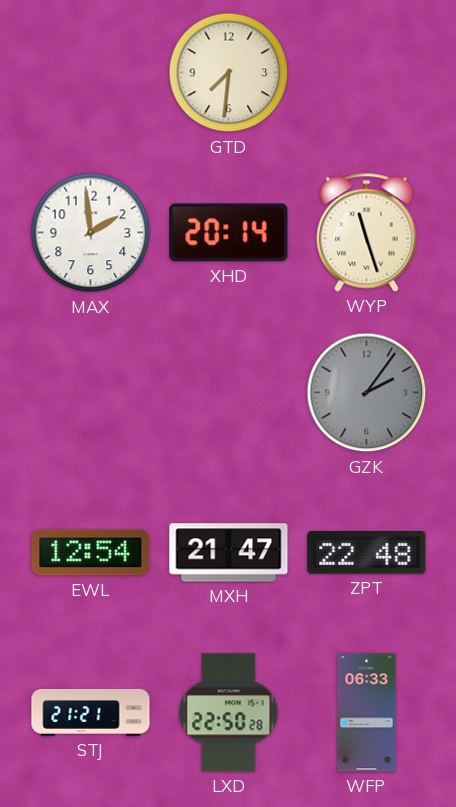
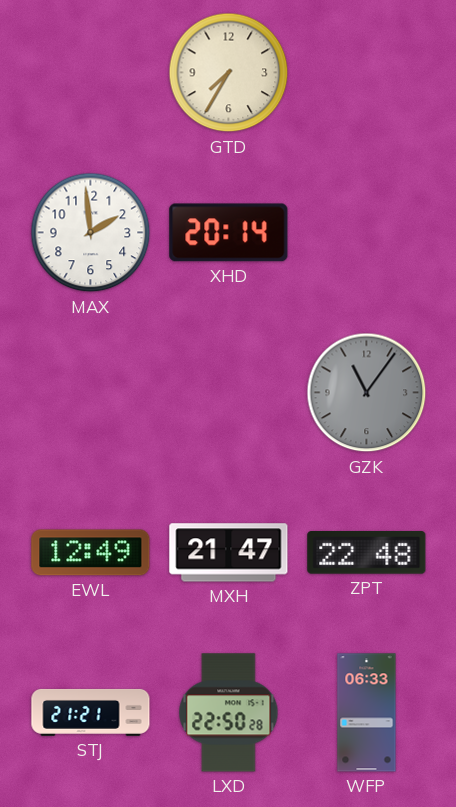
GTD: 7:31 -> 7:35 (229, 73)
WYP: 11:27 -> none (367, 233)
GZK: 2:06 -> 11:06 (367, 393)
EWL: 12:54 -> 12:49 (91, 553)
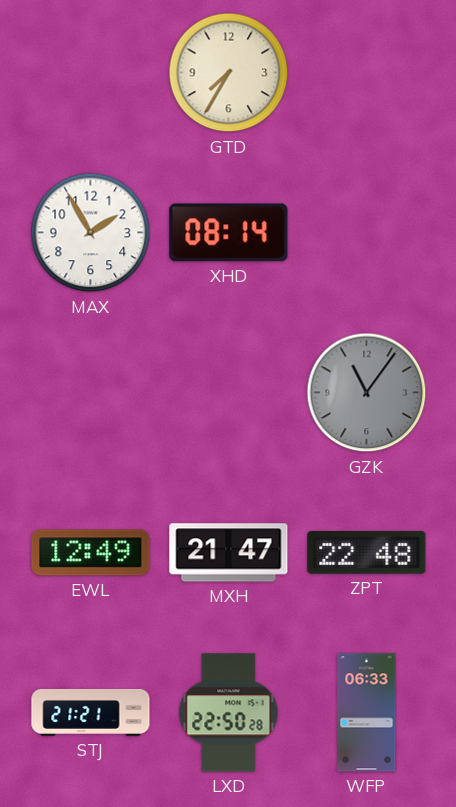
MAX: 1:59 -> 1:55 (91, 233)
XHD: 20:14 -> 08:14 (229, 233)
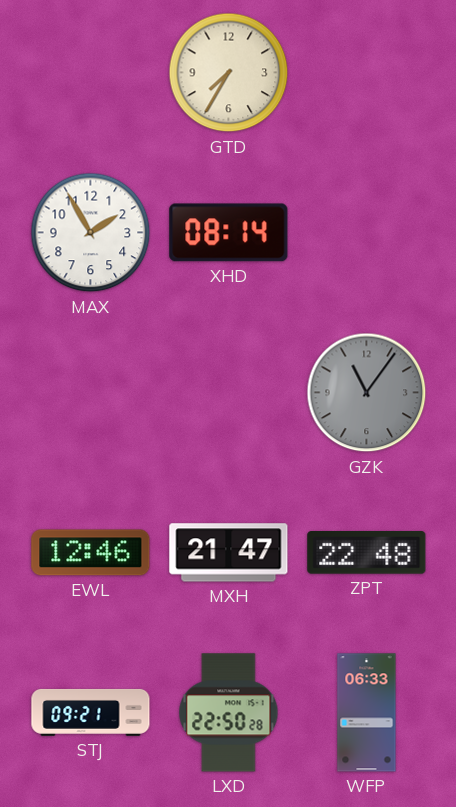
EWL: 12:49 -> 12:46 (91, 553)
STJ: 21:21 -> 09:21 (91, 712)
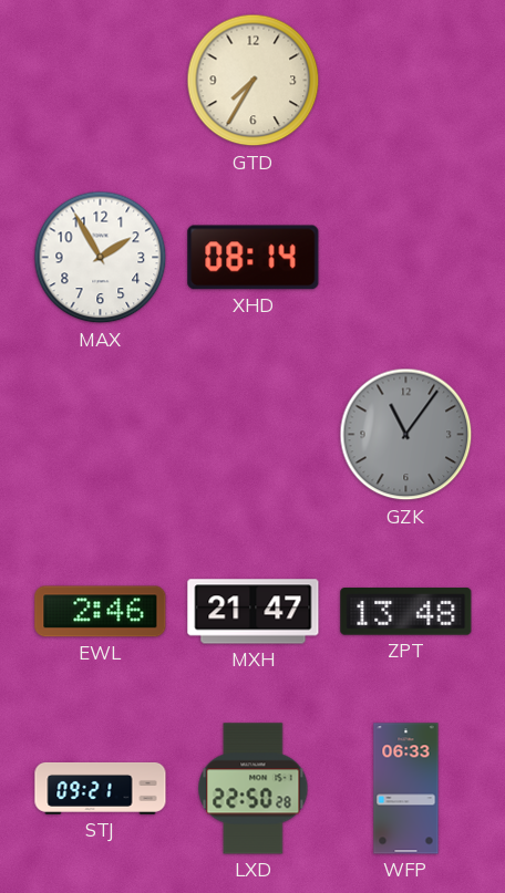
EWL: 12:46 -> 2:46 (101, 612)
ZPT: 22:48 -> 13:48 (406, 612)
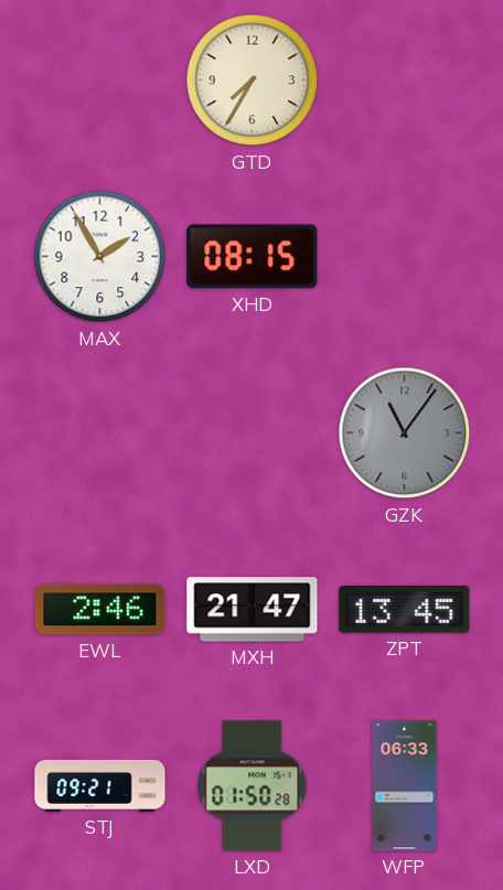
XHD: 08:14 -> 08:15 (253, 257)
ZPT: 13:48 -> 13:45 (405, 610)
LXD: 22:50 -> 01:50 (253, 786)
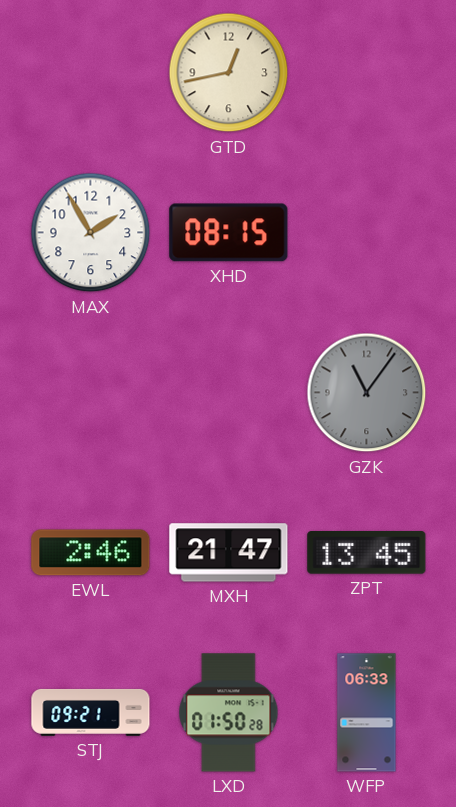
GTD: 7:35 -> 12:43 (229, 73)
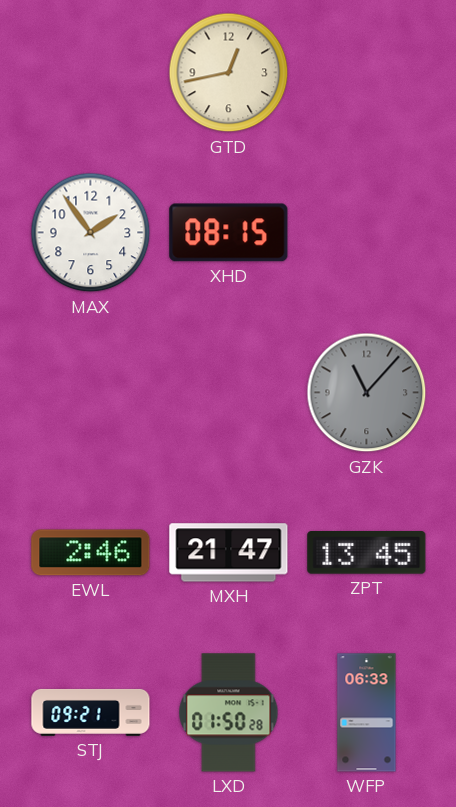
MAX: 1:55 -> 1:54 (91, 233)
GZK: 11:06 -> 11:07 (367, 393)
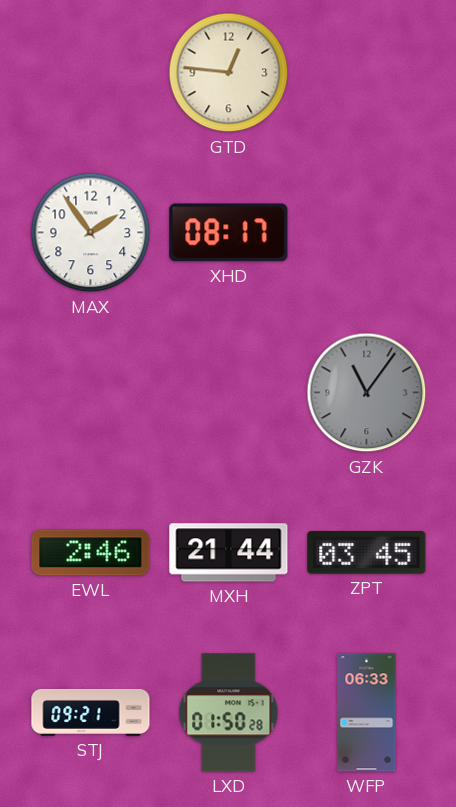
GTD: 12:43 -> 12:46 (229, 73)
XHD: 08:15 -> 08:17 (229, 233)
GZK: 11:07 -> 11:06 (367, 393)
MXH: 21:47 -> 21:44 (229, 553)
ZPT: 13:45 -> 03:45 (367, 553)
